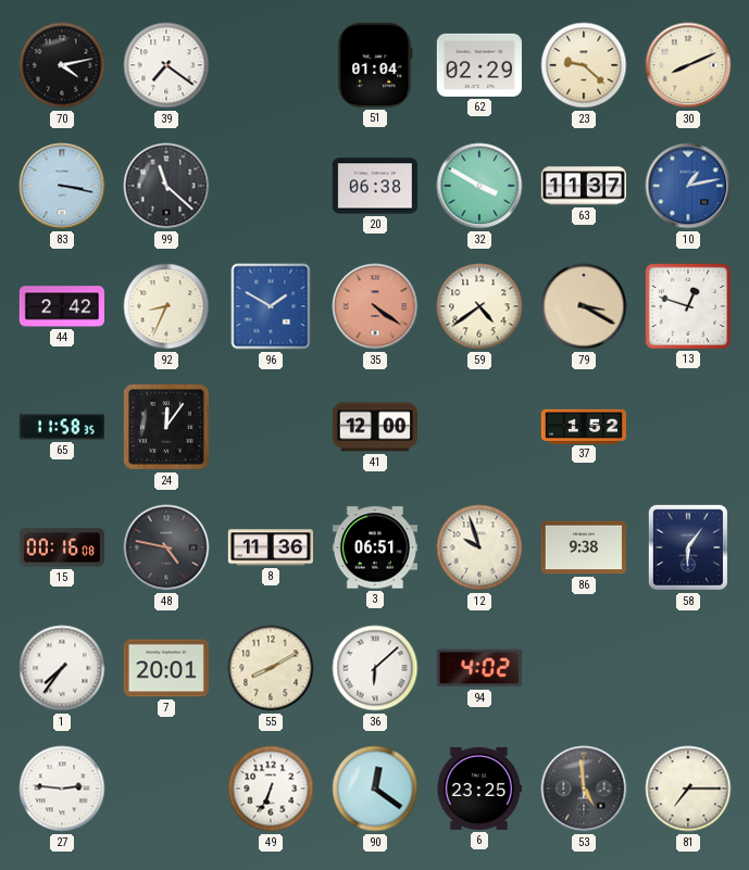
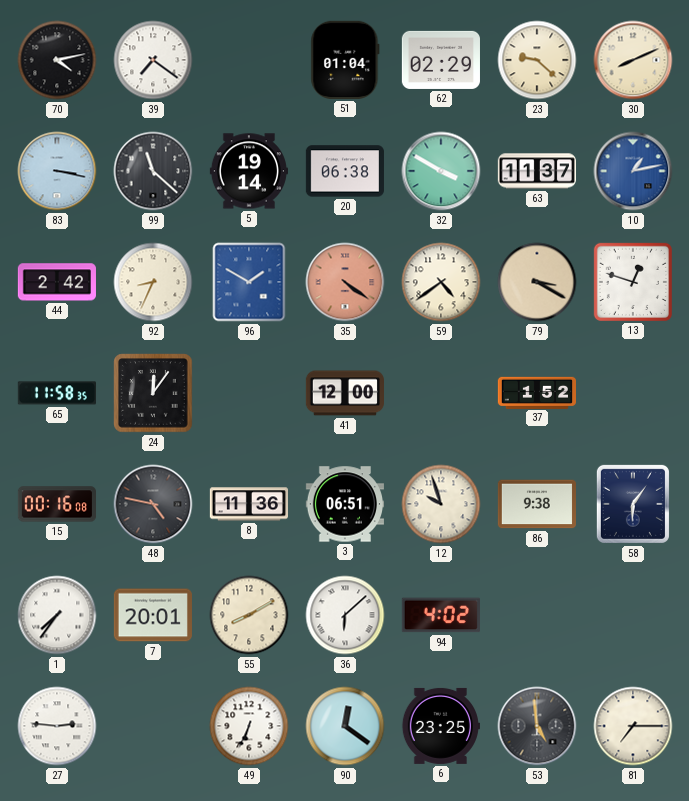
5: none -> 19:14 (249, 171)
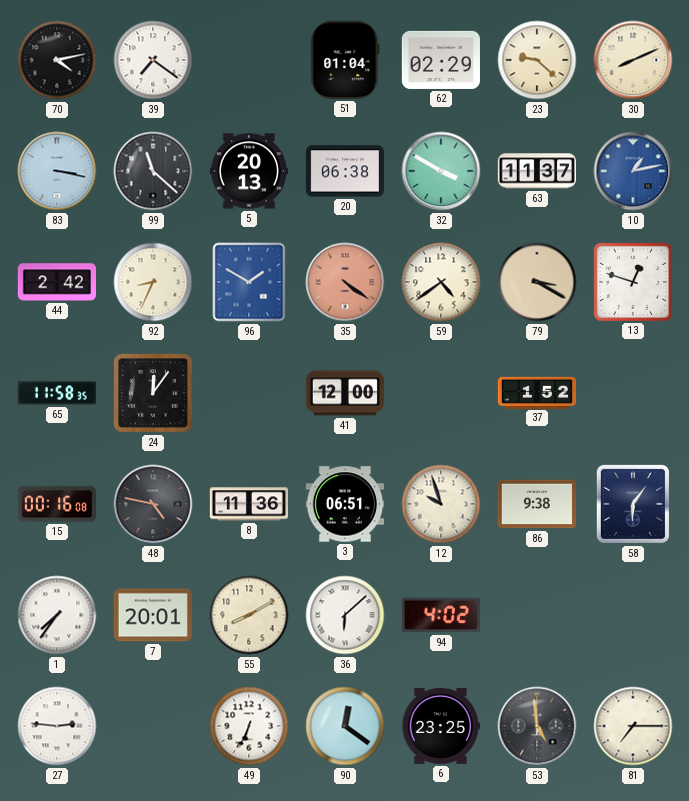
5: 19:14 -> 20:13 (249, 171)
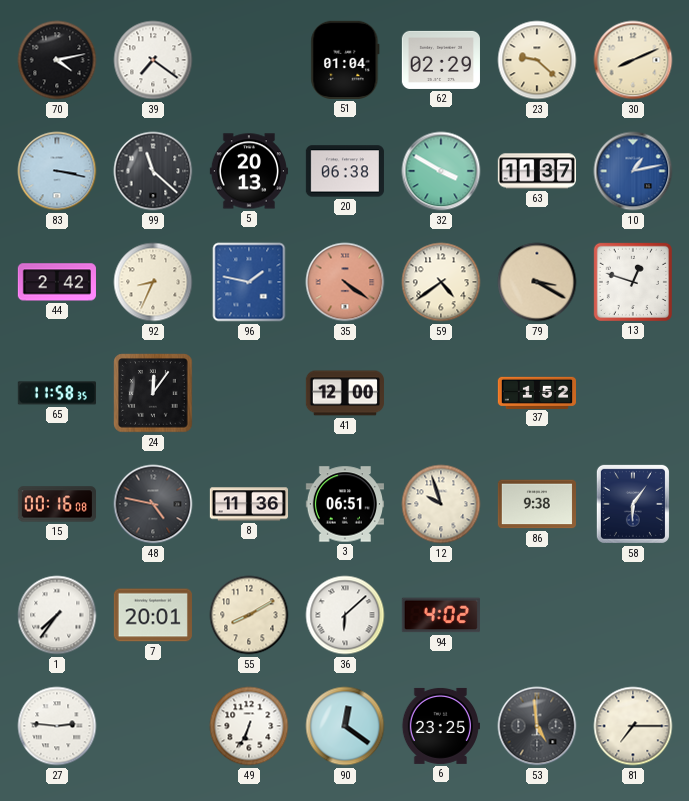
96: 1:50 -> 1:47 (249, 282)
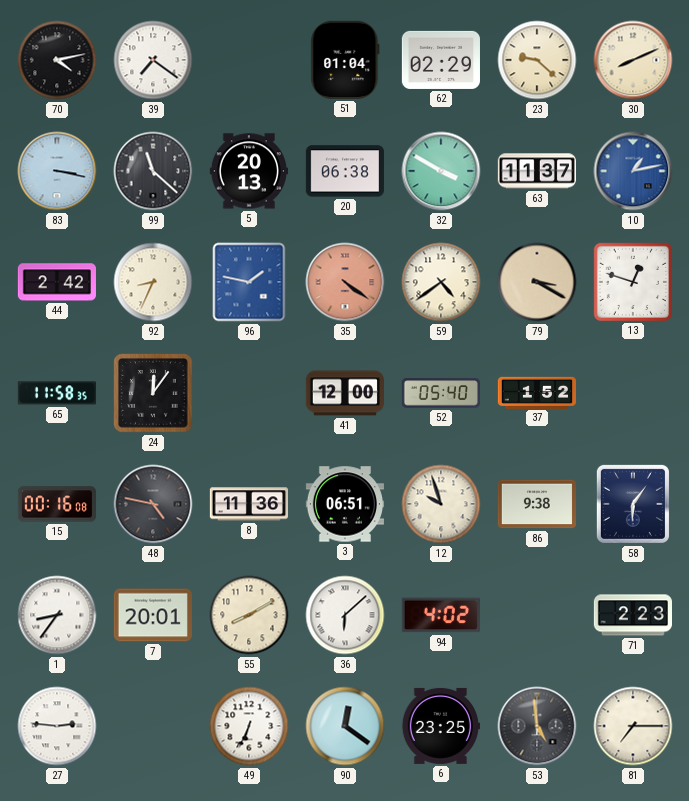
52: none -> 05:40 (440, 393)
1: 7:36 -> 8:36 (57, 615)
71: none -> 2:23 (632, 615)
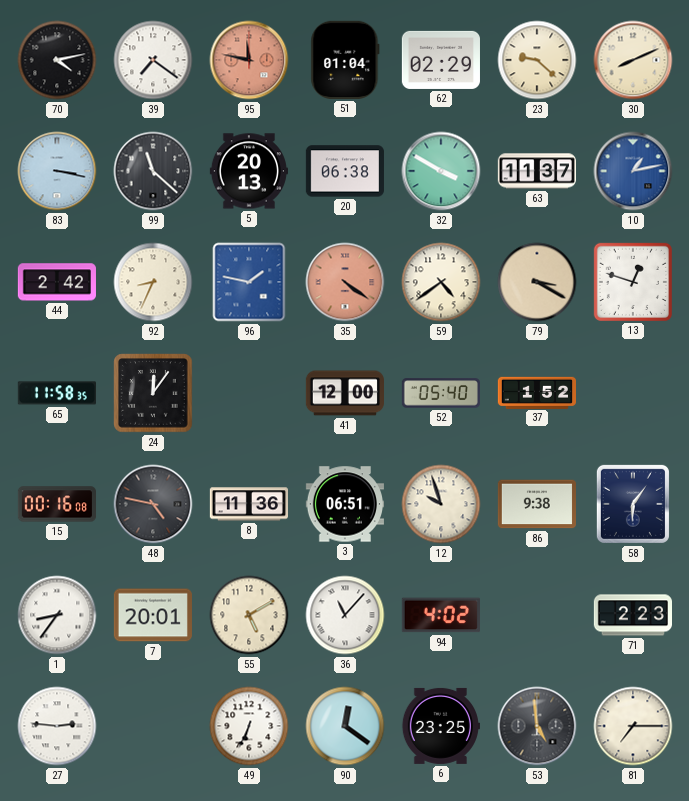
95: none -> 11:47 (249, 60)
55: 8:10 -> 5:10 (249, 615)
36: 6:08 -> 11:07 (345, 615)
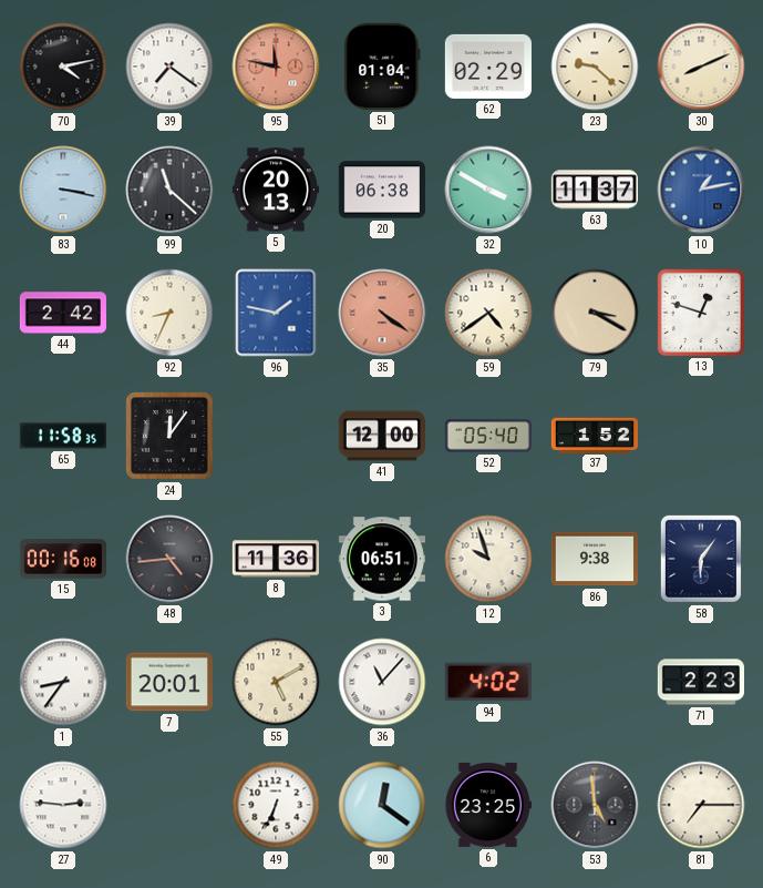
48: 4:47 -> 4:44 (169, 559)
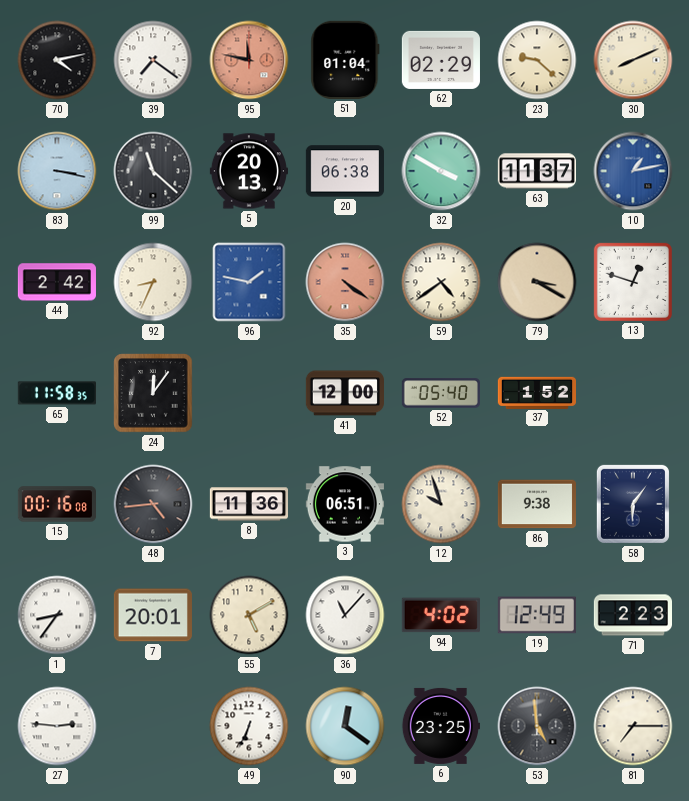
19: none -> 12:49 (537, 615)
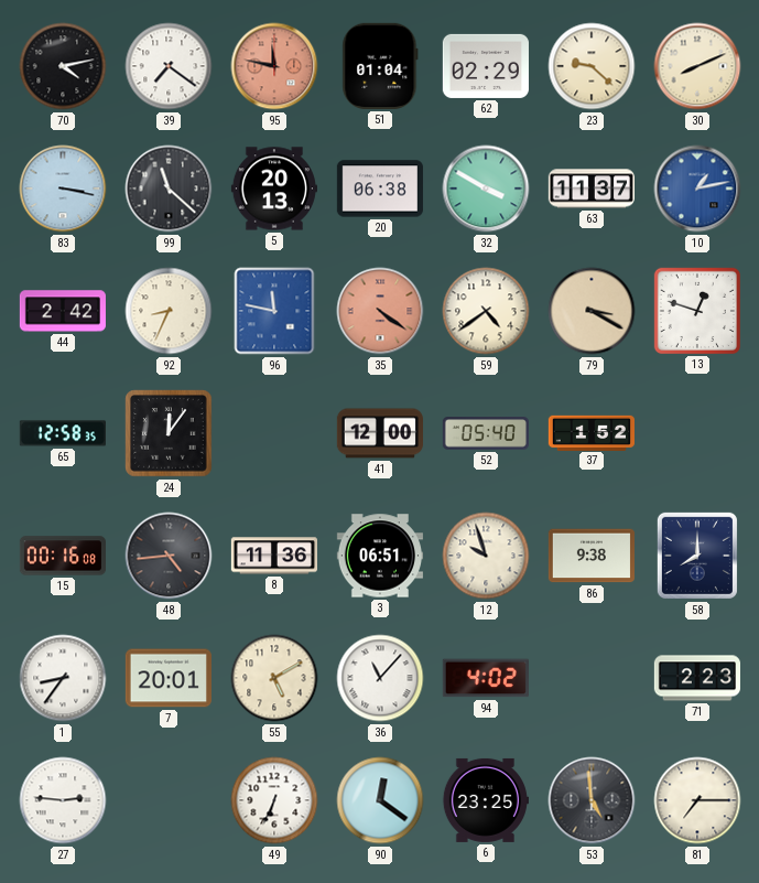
96: 1:47 -> 11:47 (274, 311)
65: 11:58 -> 12:58 (63, 433)
58: 6:06 -> 8:00 (697, 556)
19: 12:49 -> none (537, 615)
